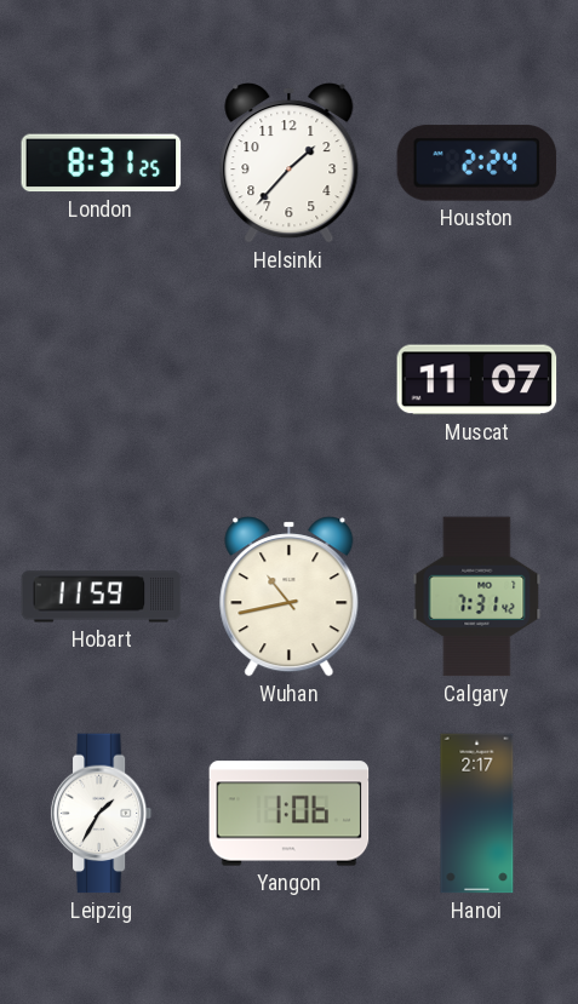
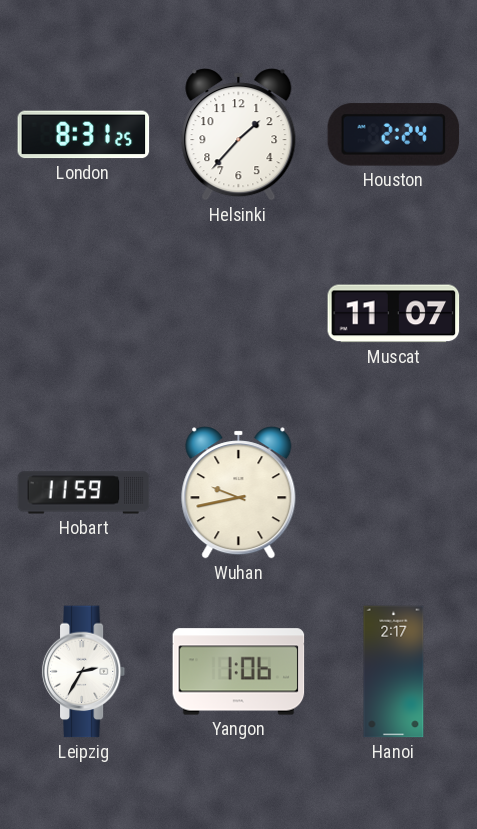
Wuhan: 10:43 -> 9:43 (239, 493)
Calgary: 7:31 -> none (477, 597)
Leipzig: 1:35 -> 2:35 (84, 672)
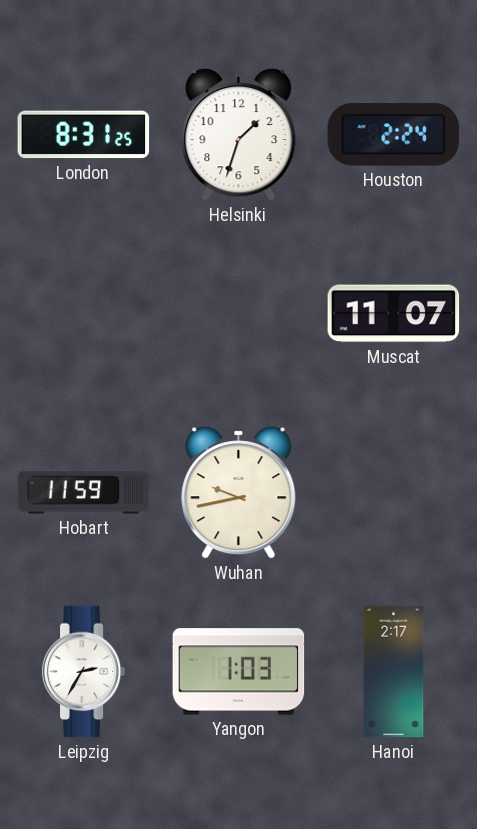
Helsinki: 1:37 -> 1:33 (239, 135)
Yangon: 1:06 -> 1:03 (239, 672)
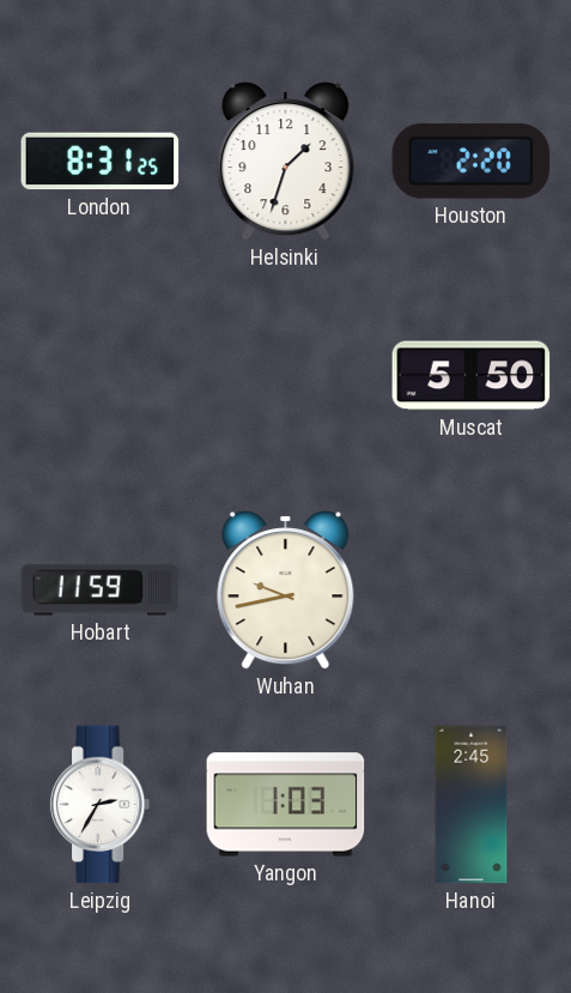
Houston: 2:24 -> 2:20 (472, 162)
Muscat: 11:07 -> 5:50 (472, 376)
Hanoi: 2:17 -> 2:45 (472, 805)
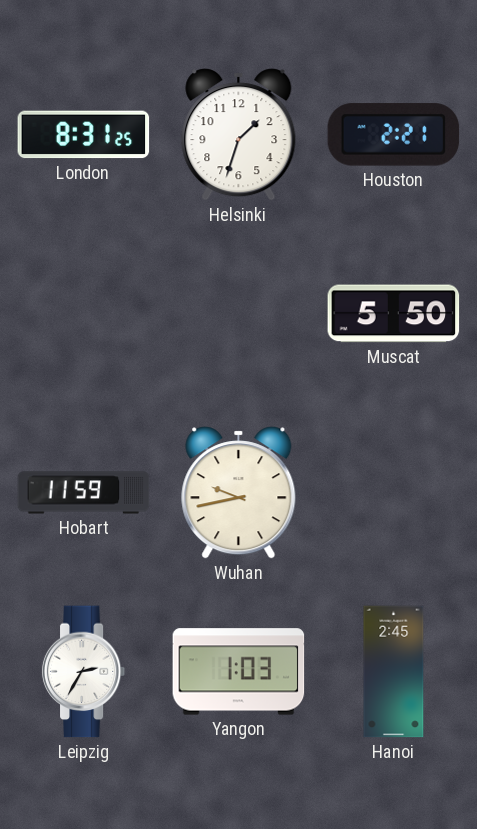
Houston: 2:20 -> 2:21 (394, 135)
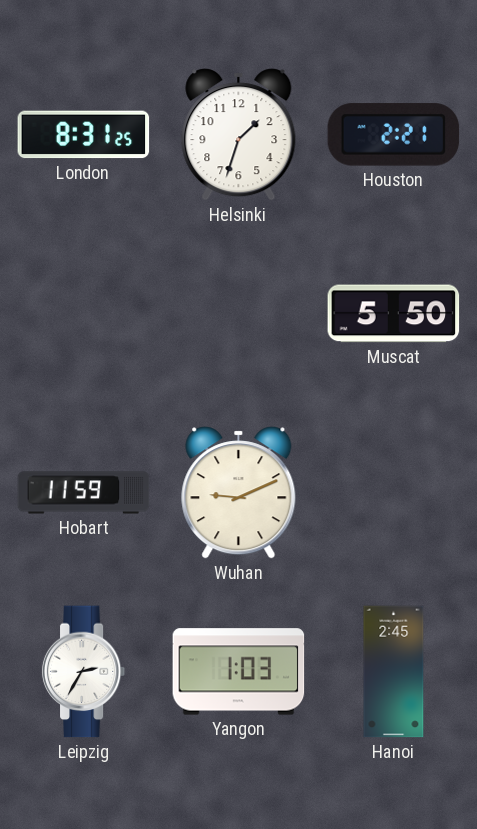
Wuhan: 9:43 -> 9:11 (239, 493)
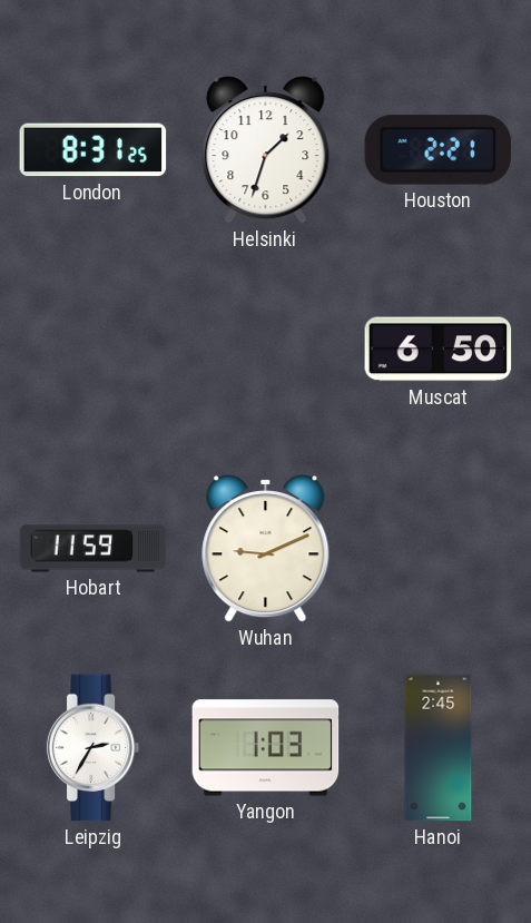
Muscat: 5:50 -> 6:50 (439, 350)
